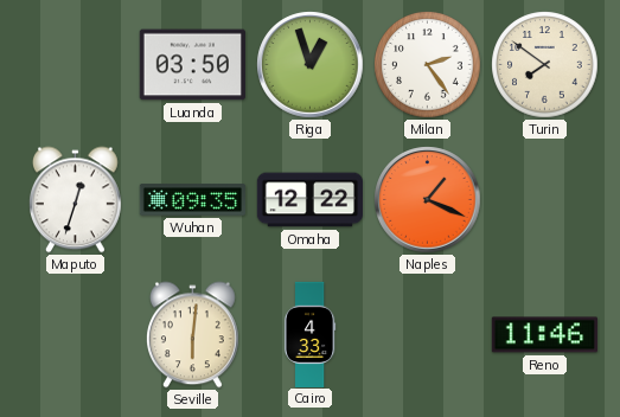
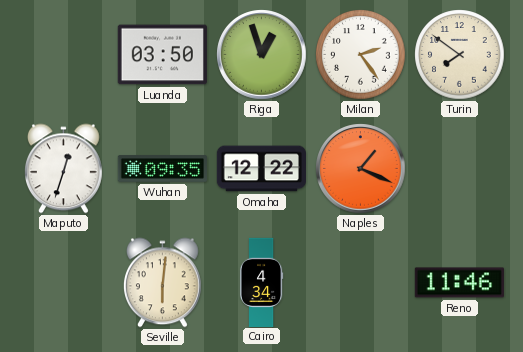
Cairo: 4:33 -> 4:34 (261, 282)
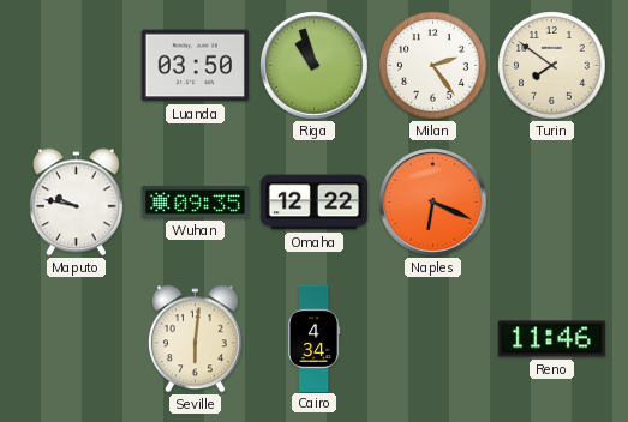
Riga: 12:57 -> 10:57 (315, 66)
Maputo: 12:33 -> 9:47 (76, 203)
Naples: 1:19 -> 6:19 (433, 203)
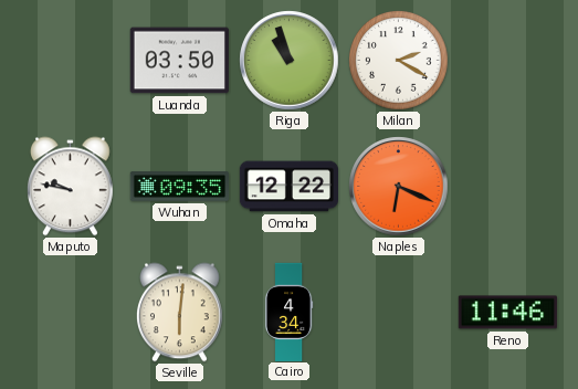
Milan: 2:24 -> 2:20 (399, 61)
Turin: 7:51 -> none (552, 66)
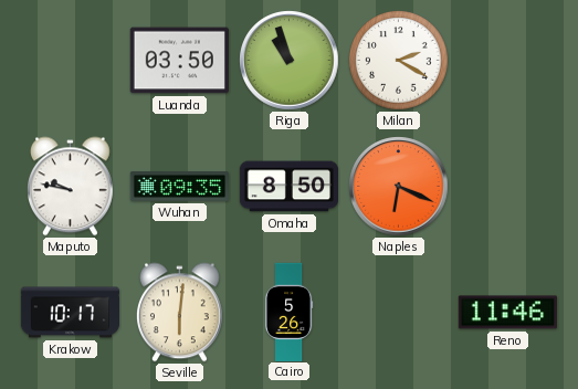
Omaha: 12:22 -> 8:50 (288, 187)
Krakow: none -> 10:17 (71, 313)
Cairo: 4:34 -> 5:26 (288, 312)
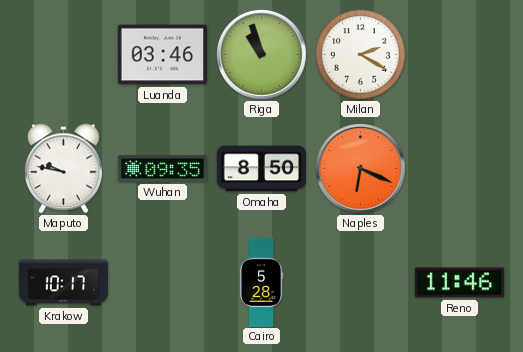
Luanda: 03:50 -> 03:46 (162, 55)
Seville: 6:01 -> none (179, 313)
Cairo: 5:26 -> 5:28 (261, 282)
